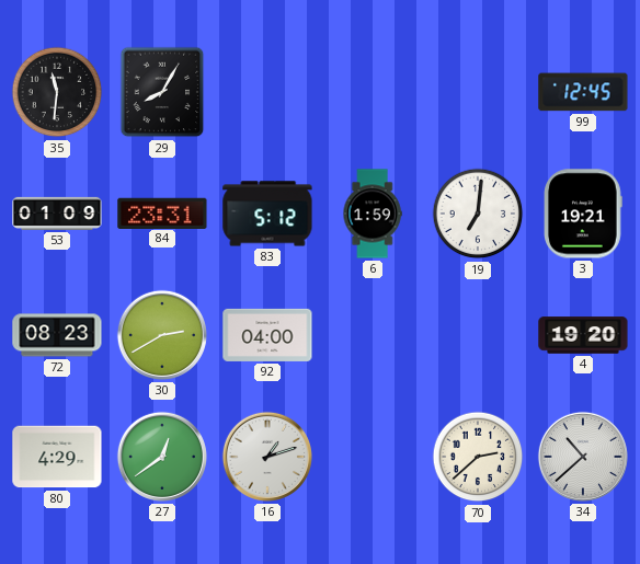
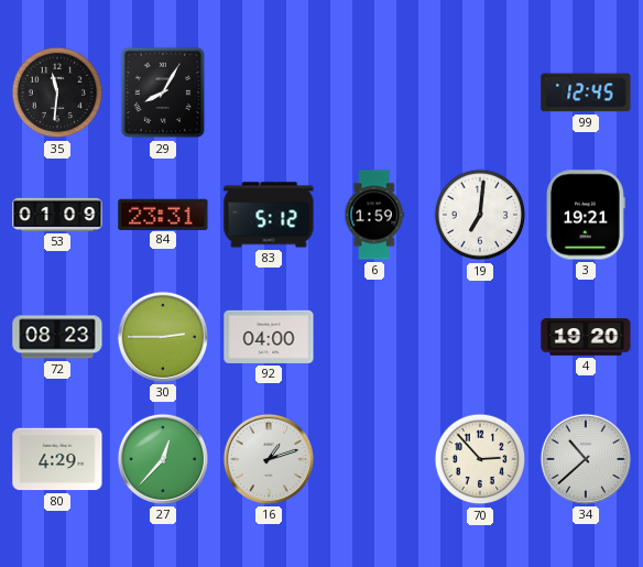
30: 2:40 -> 2:45 (163, 337)
27: 12:39 -> 12:37 (163, 459)
70: 2:38 -> 2:53 (480, 459)
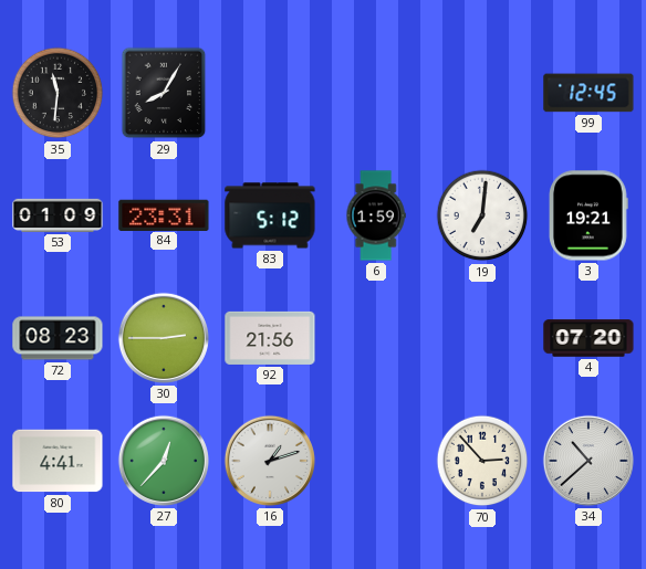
92: 04:00 -> 21:56 (270, 338)
4: 19:20 -> 07:20 (588, 338)
80: 4:29 -> 4:41 (58, 461)
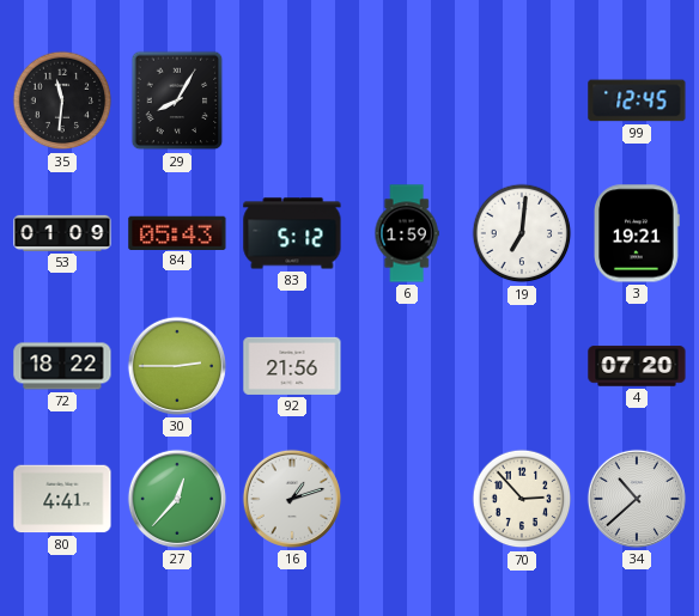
84: 23:31 -> 05:43 (177, 232)
72: 08:23 -> 18:22 (62, 366)
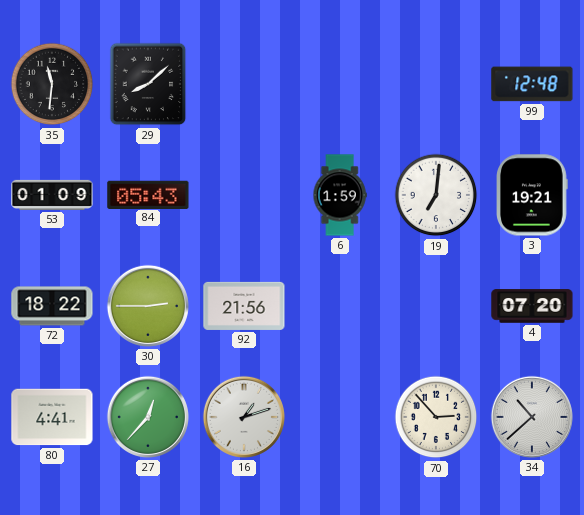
29: 8:05 -> 8:08 (148, 84)
99: 12:45 -> 12:48 (532, 84)
83: 5:12 -> none (292, 233)
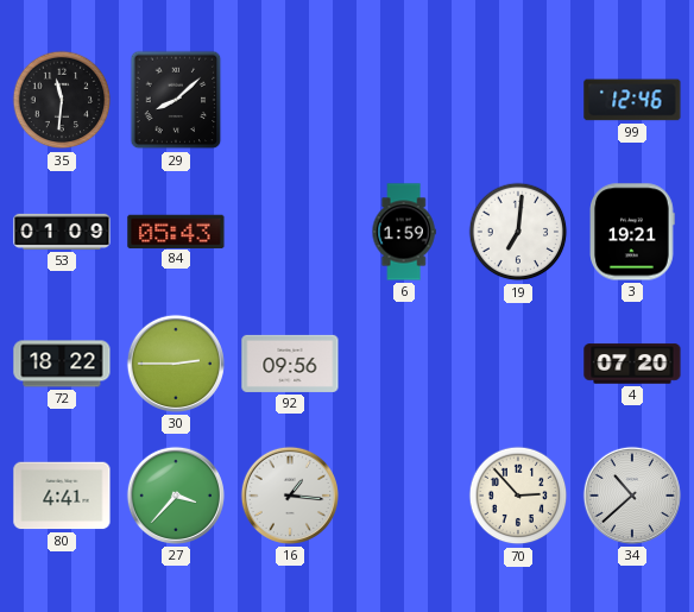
99: 12:48 -> 12:46 (632, 100)
92: 21:56 -> 09:56 (290, 364)
27: 12:37 -> 3:37 (176, 496)
16: 1:12 -> 1:16 (290, 496)
